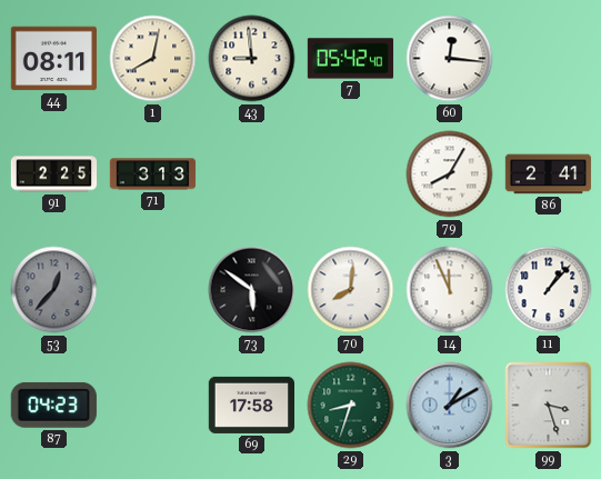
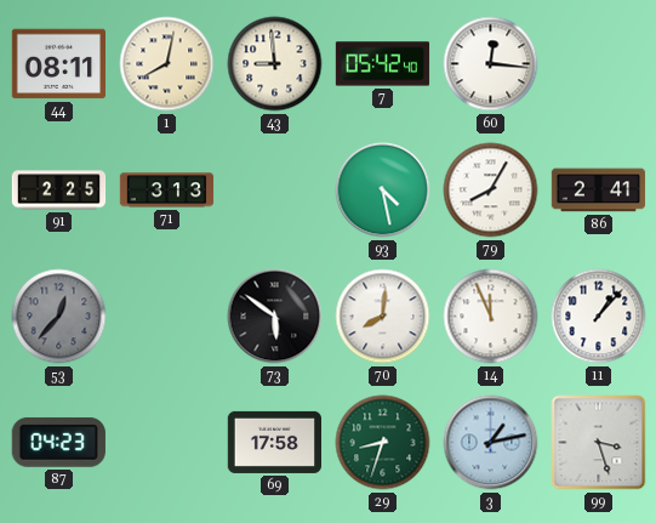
93: none -> 4:28 (383, 191)
3: 1:10 -> 1:13 (491, 443)
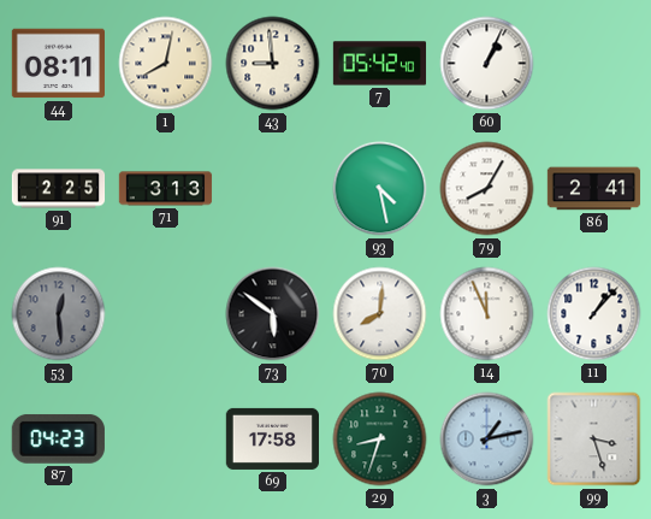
60: 12:16 -> 1:04 (487, 64)
53: 12:37 -> 12:29 (59, 314)
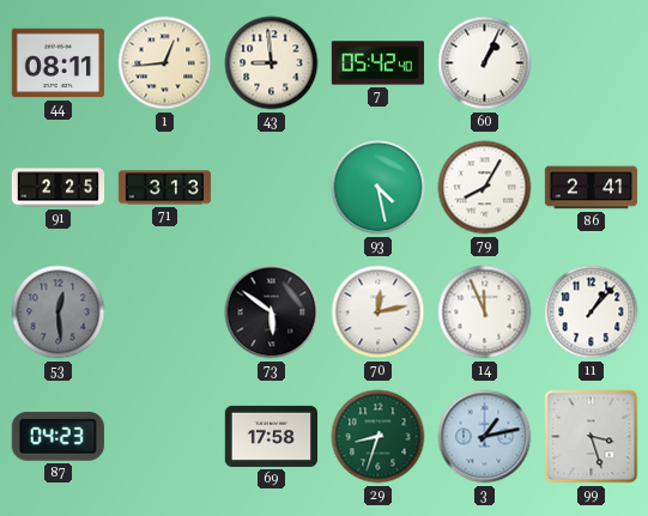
1: 8:02 -> 12:44 (165, 63)
70: 8:01 -> 12:13 (378, 312)
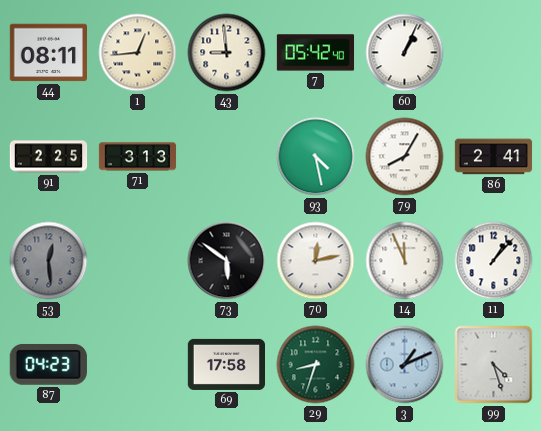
3: 1:13 -> 1:11 (405, 365)
99: 3:27 -> 4:27 (494, 365)
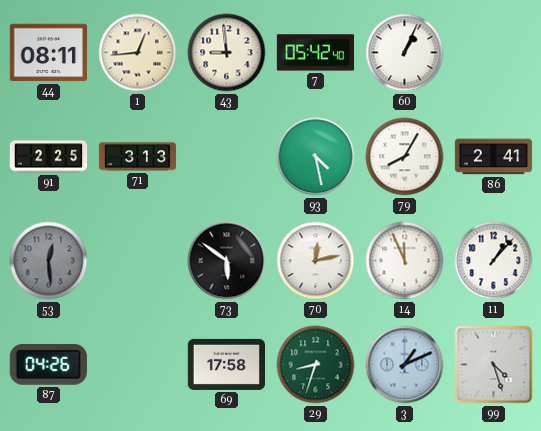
87: 04:23 -> 04:26 (48, 364)
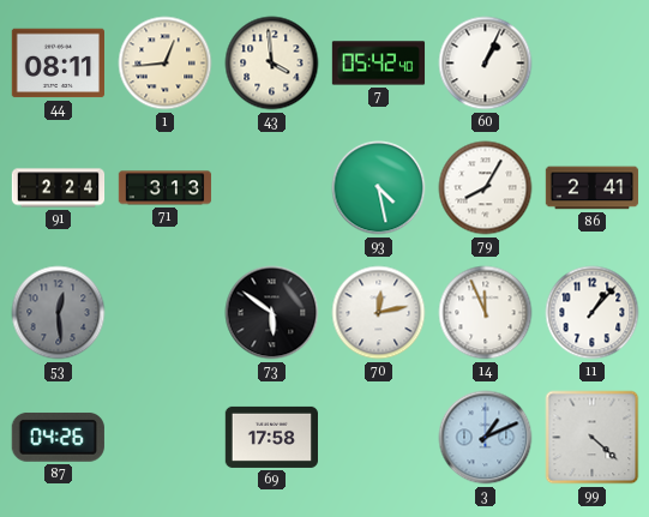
43: 8:59 -> 3:59 (272, 64)
91: 2:25 -> 2:24 (59, 188)
29: 8:33 -> none (316, 365)
99: 4:27 -> 4:22 (593, 438)
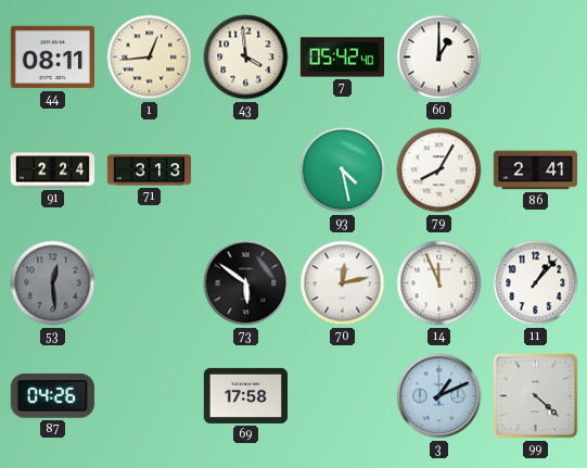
60: 1:04 -> 1:00 (439, 58)
